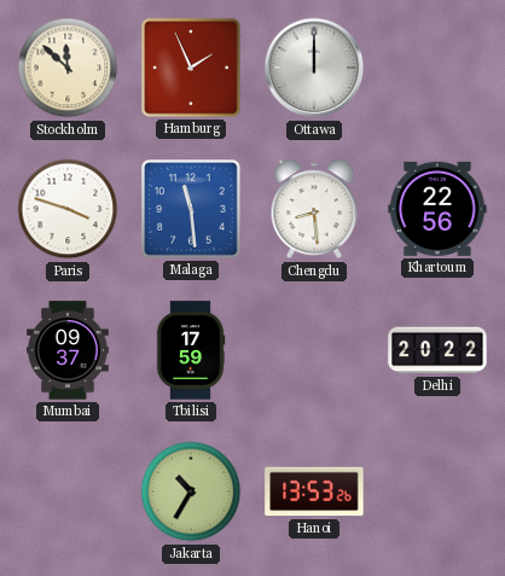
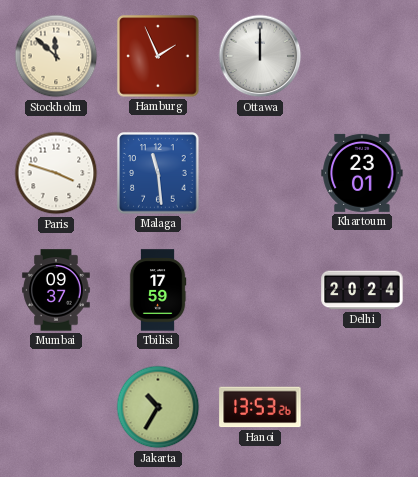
Chengdu: 8:29 -> none (314, 209)
Khartoum: 22:56 -> 23:01 (362, 173)
Delhi: 20:22 -> 20:24 (362, 290)
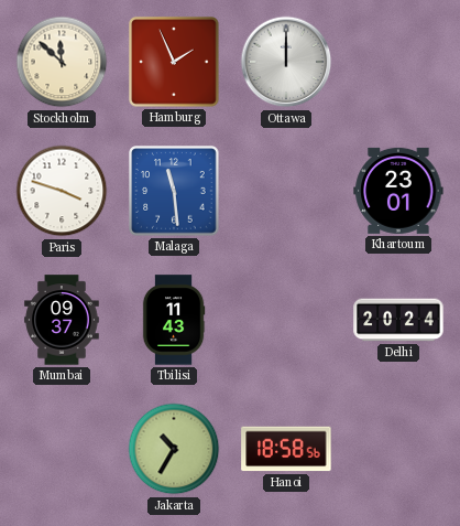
Tbilisi: 17:59 -> 11:43 (174, 320)
Hanoi: 13:53 -> 18:58 (286, 449)
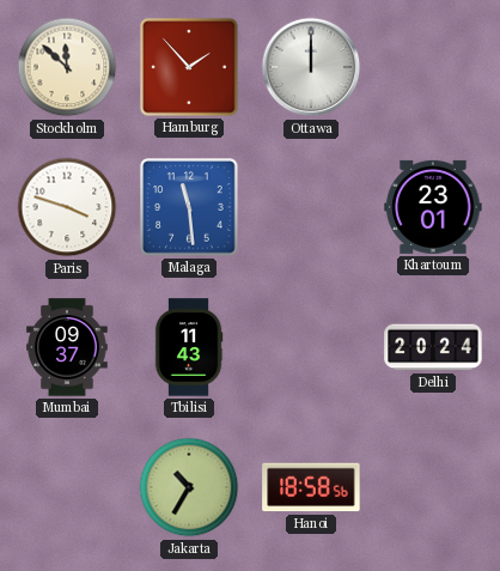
Hamburg: 1:56 -> 1:53 (189, 67)
